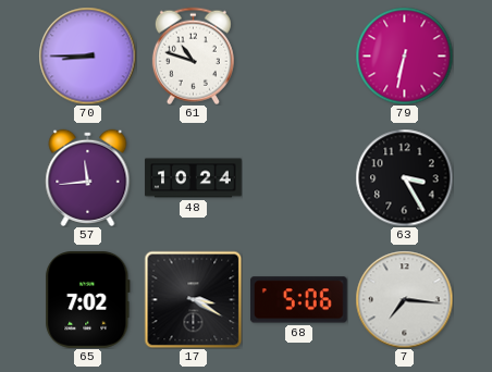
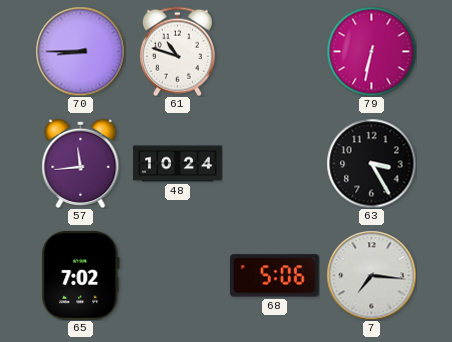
17: 3:20 -> none (193, 299)
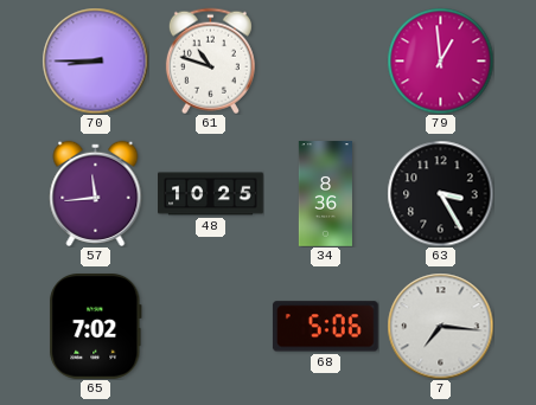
79: 6:32 -> 12:59 (440, 60)
48: 10:24 -> 10:25 (211, 194)
34: none -> 8:36 (325, 194)
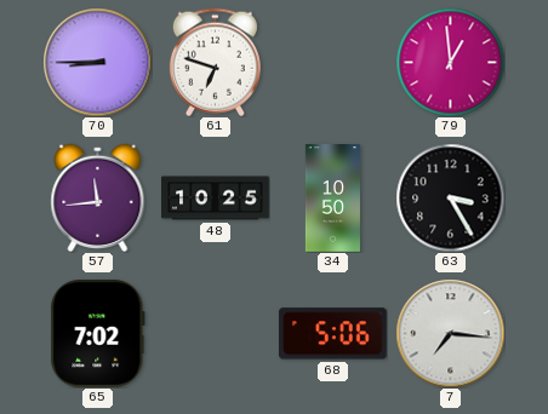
61: 10:48 -> 6:48 (215, 62)
34: 8:36 -> 10:50 (332, 199)
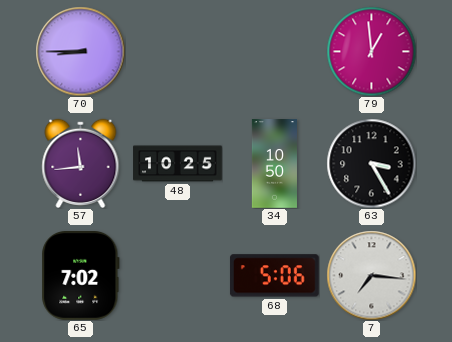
61: 6:48 -> none (215, 62)
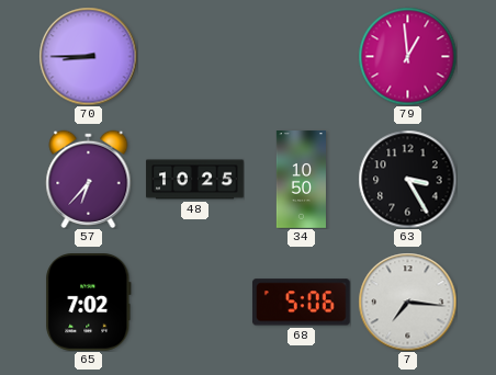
57: 11:44 -> 6:37 (89, 179)
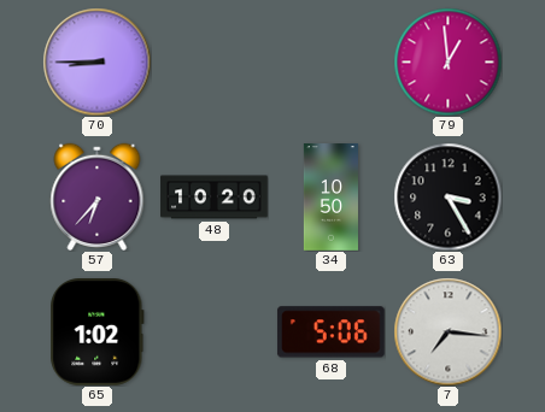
48: 10:25 -> 10:20 (215, 198)
65: 7:02 -> 1:02 (98, 332)
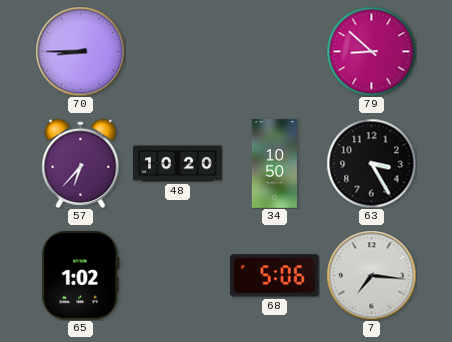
79: 12:59 -> 8:52 (371, 51)
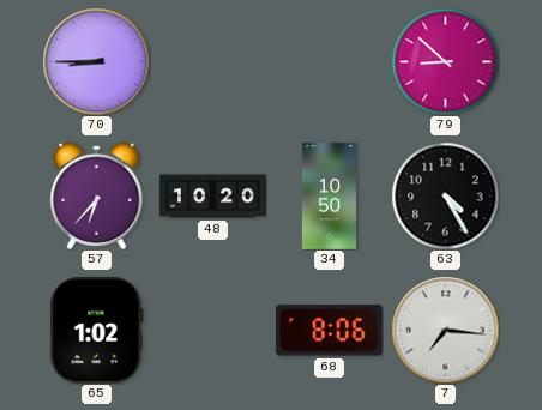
63: 3:25 -> 4:25 (445, 195)
68: 5:06 -> 8:06 (329, 331)
